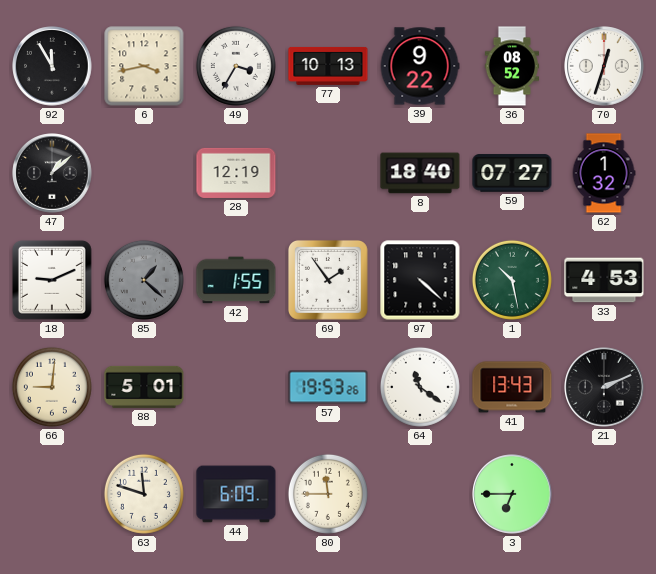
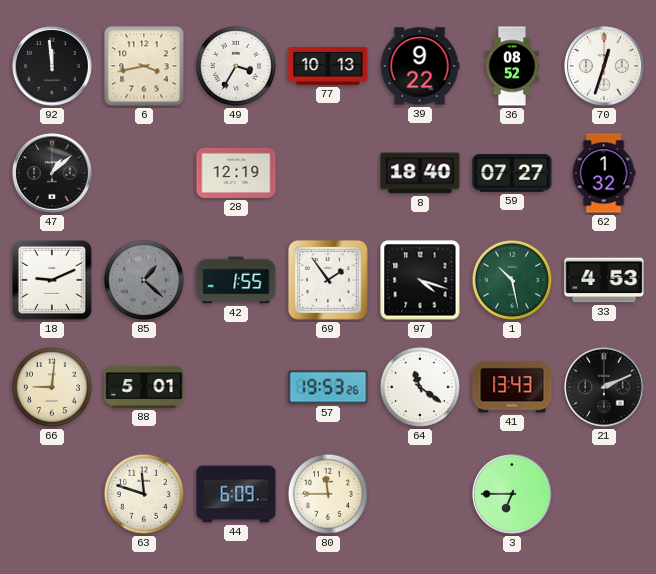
92: 11:55 -> 11:59 (52, 66)
97: 4:22 -> 4:18 (420, 280)
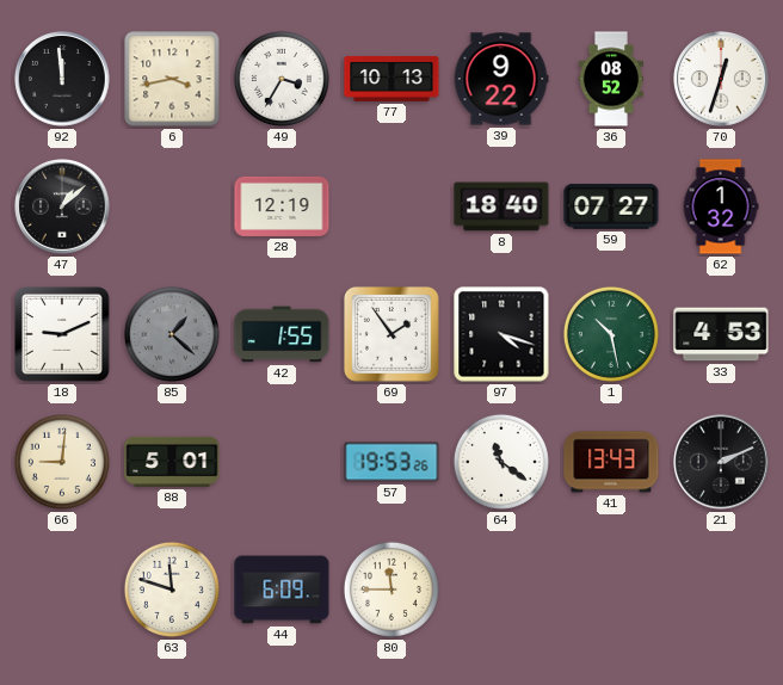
3: 6:45 -> none (512, 494)
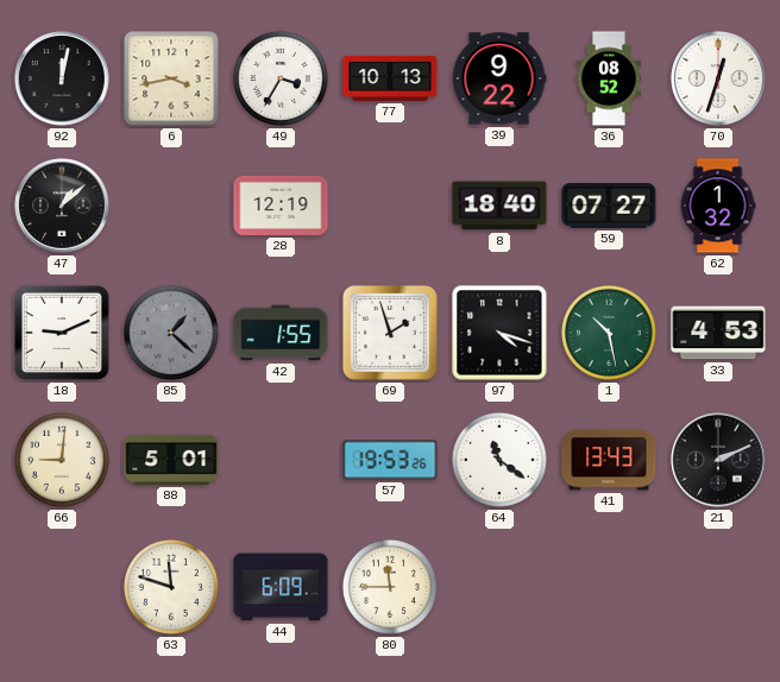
92: 11:59 -> 12:02 (62, 78)
69: 1:54 -> 1:57 (390, 333)
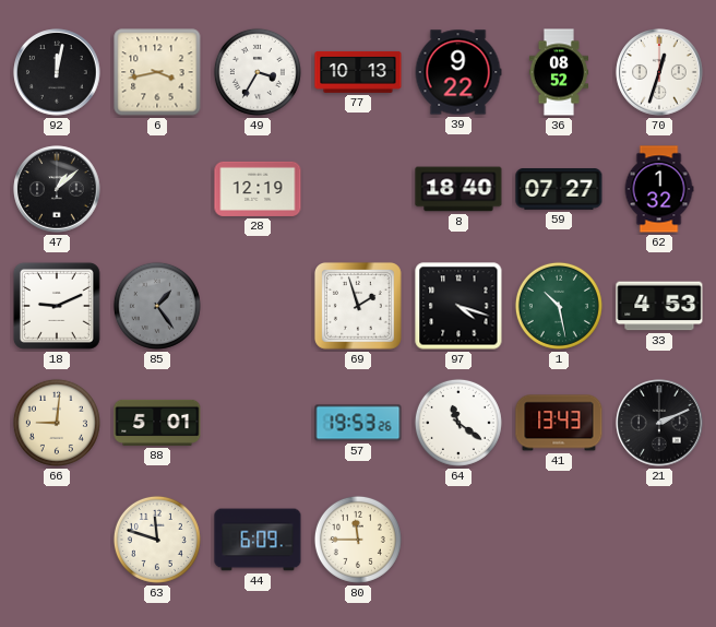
85: 1:22 -> 1:24 (157, 306)
42: 1:55 -> none (281, 333)
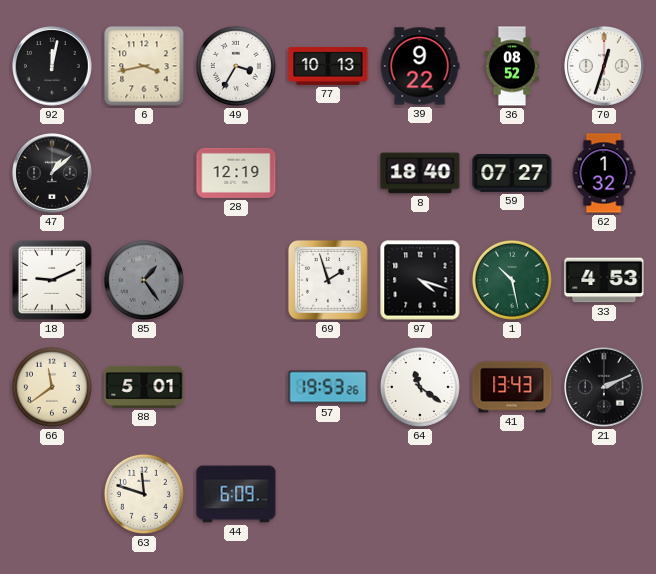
66: 9:01 -> 11:39 (52, 387)
80: 11:45 -> none (358, 540)
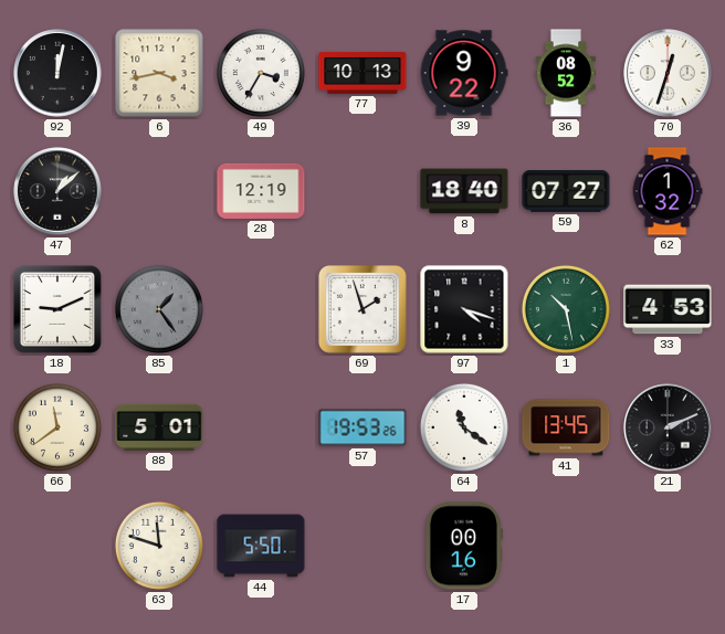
41: 13:43 -> 13:45 (566, 427)
44: 6:09 -> 5:50 (261, 546)
17: none -> 00:16 (464, 546)
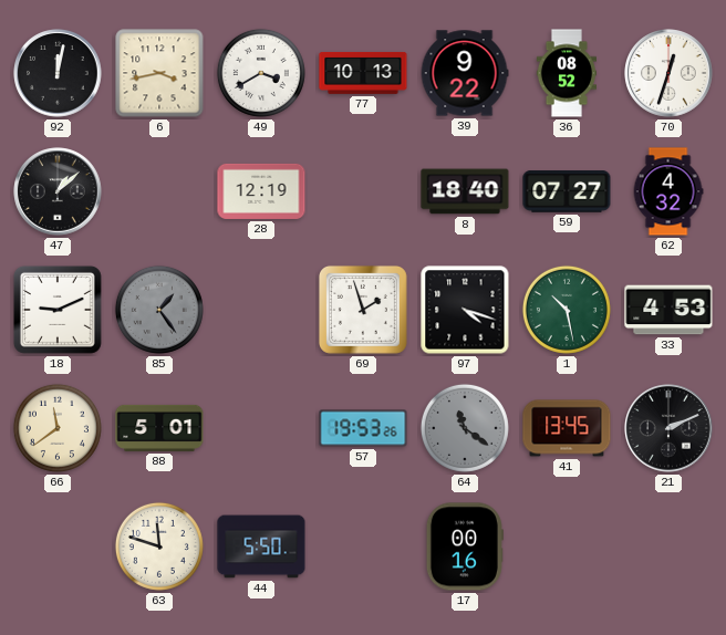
49: 3:35 -> 3:40 (261, 73)
62: 1:32 -> 4:32 (668, 191)
64 dial: white -> grey (465, 428)
